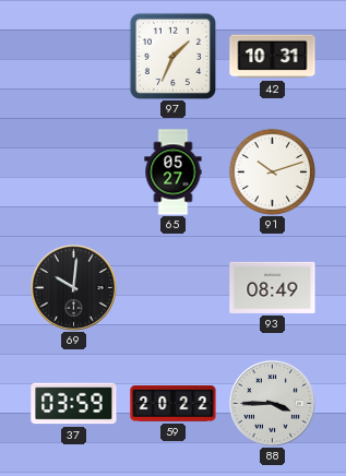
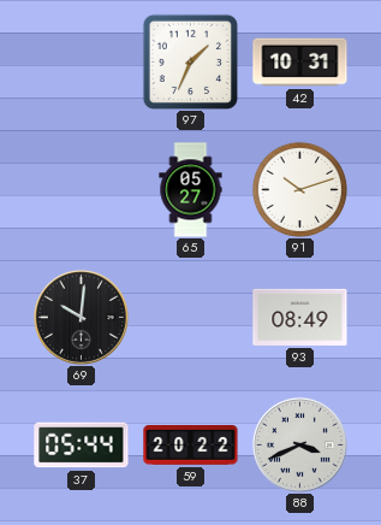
37: 03:59 -> 05:44 (82, 446)
88: 3:45 -> 3:41 (299, 444)
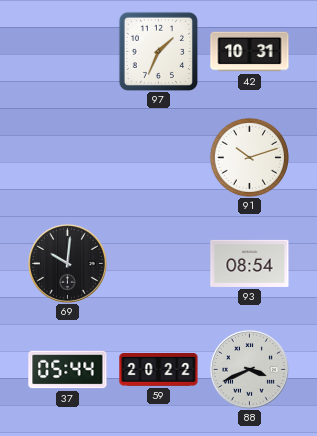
65: 05:27 -> none (191, 190)
93: 08:49 -> 08:54 (250, 263)
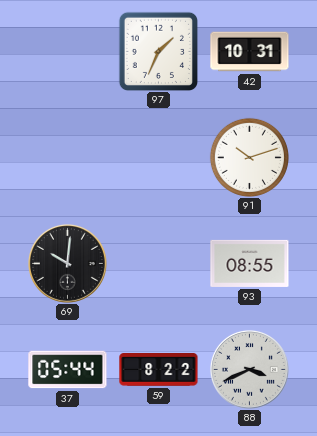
93: 08:54 -> 08:55 (250, 263)
59: 20:22 -> 8:22 (159, 370)
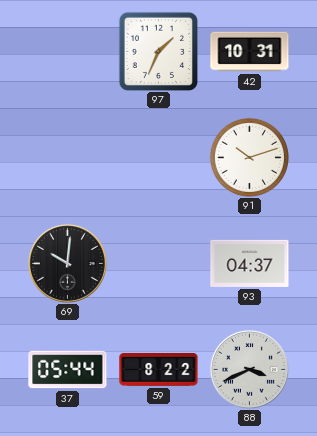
93: 08:55 -> 04:37 (250, 263)
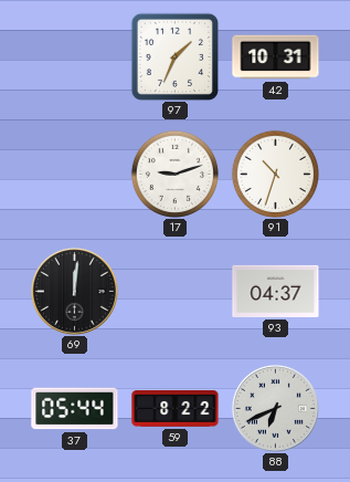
17: none -> 9:12 (174, 174)
91: 10:12 -> 10:33 (275, 174)
69: 10:01 -> 12:01 (74, 291)
88: 3:41 -> 6:41 (275, 408)
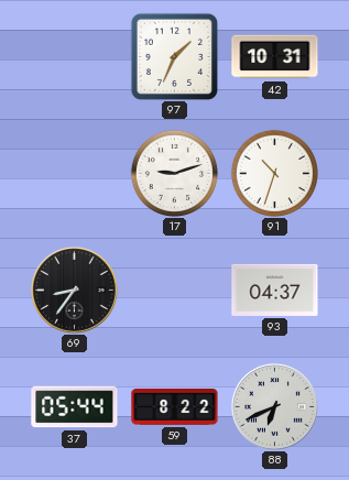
69: 12:01 -> 8:36 (74, 290)
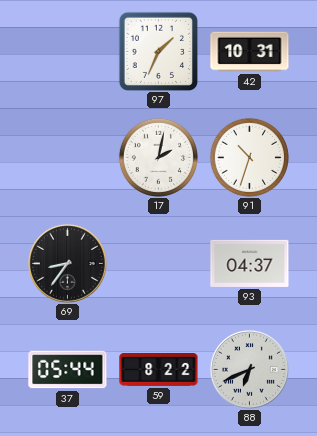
17: 9:12 -> 2:02 (158, 157)
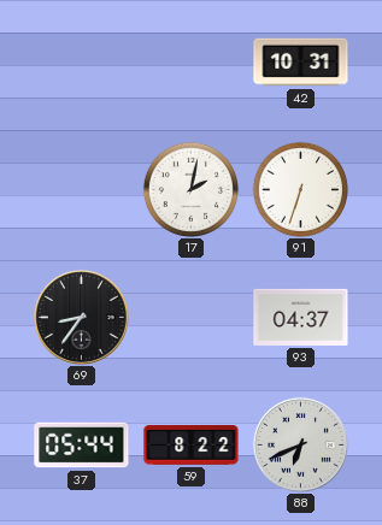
97: 1:34 -> none (158, 51)
91: 10:33 -> 6:33 (300, 189)
